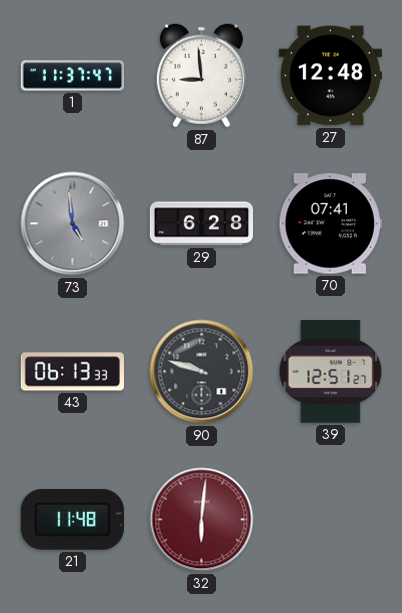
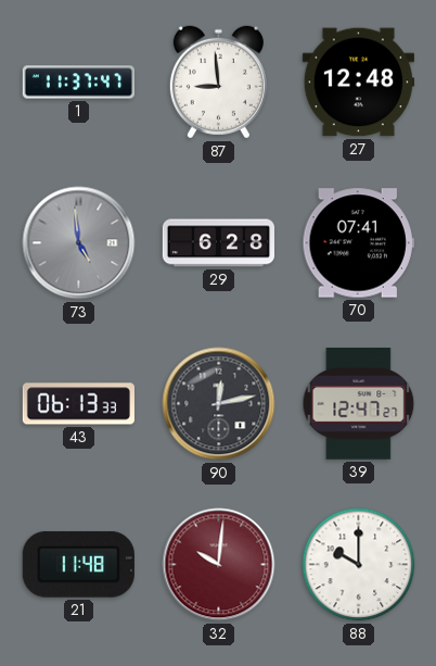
90: 9:48 -> 12:13 (219, 404)
39: 12:51 -> 12:47 (359, 404)
32: 6:01 -> 10:01 (219, 565)
88: none -> 10:00 (359, 565)
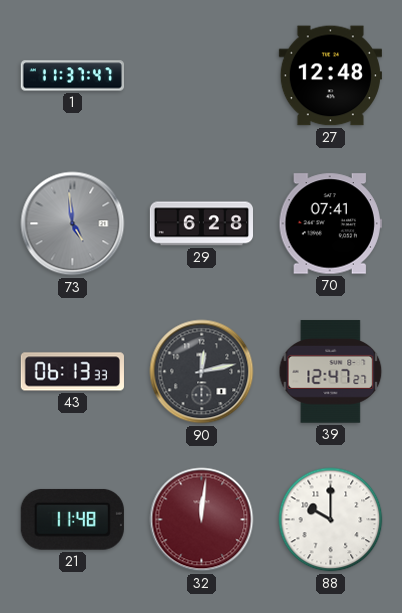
87: 8:59 -> none (218, 83)
32: 10:01 -> 12:01 (202, 520)
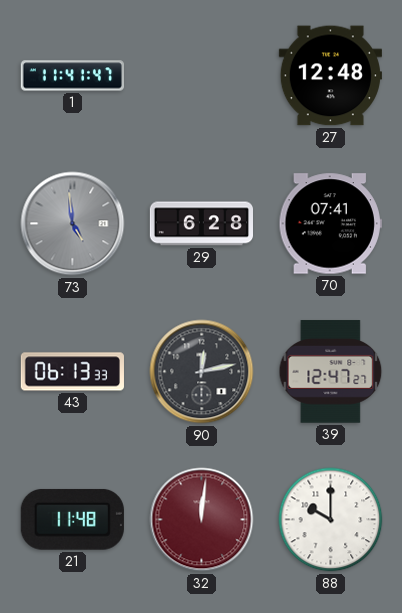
1: 11:37 -> 11:41 (72, 76)
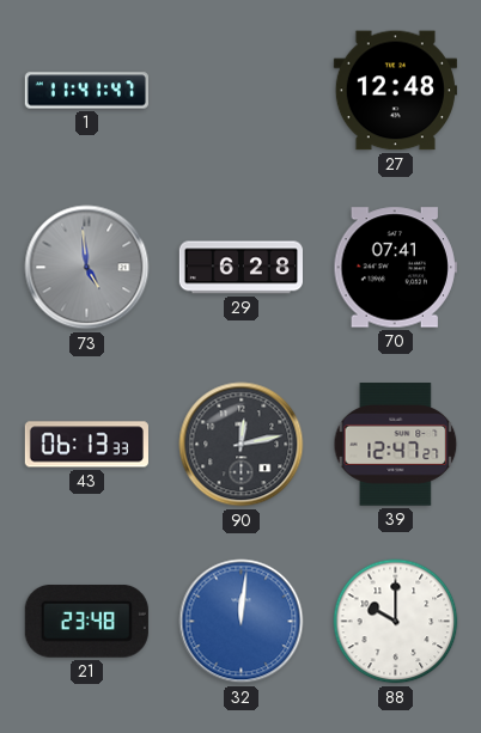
21: 11:48 -> 23:48 (86, 621)
32 dial: burgundy -> blue (242, 622)
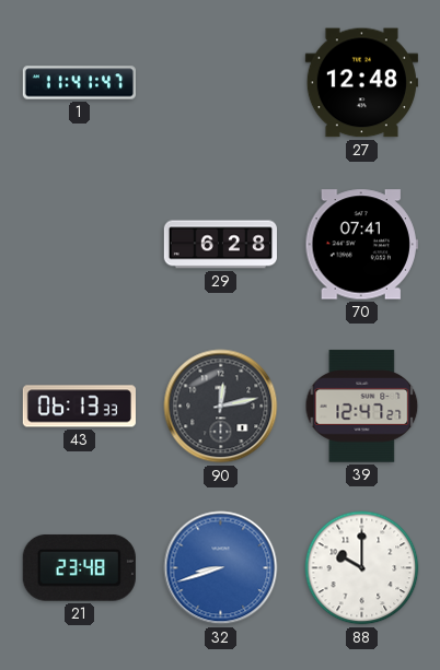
73: 4:59 -> none (87, 268)
32: 12:01 -> 8:42 (221, 568)
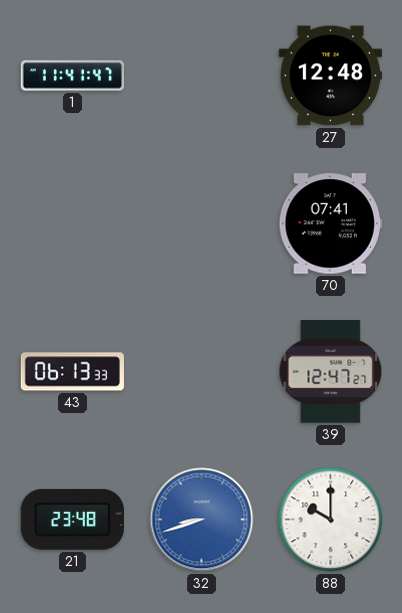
29: 6:28 -> none (220, 245)
90: 12:13 -> none (221, 407)
